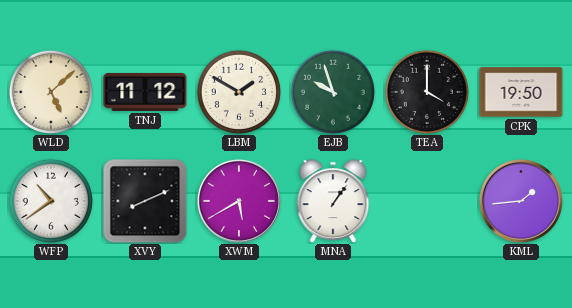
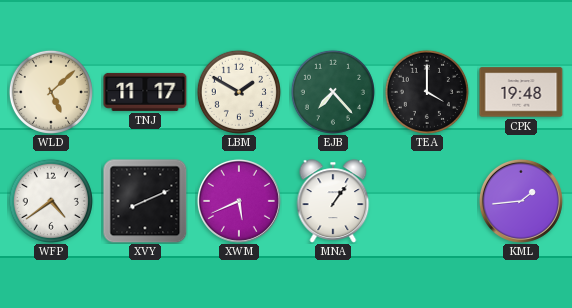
TNJ: 11:12 -> 11:17 (145, 92)
EJB: 9:57 -> 7:23 (333, 92)
CPK: 19:50 -> 19:48 (521, 92)
WFP: 10:39 -> 4:39 (51, 201)
XWM: 5:40 -> 5:41 (239, 201)
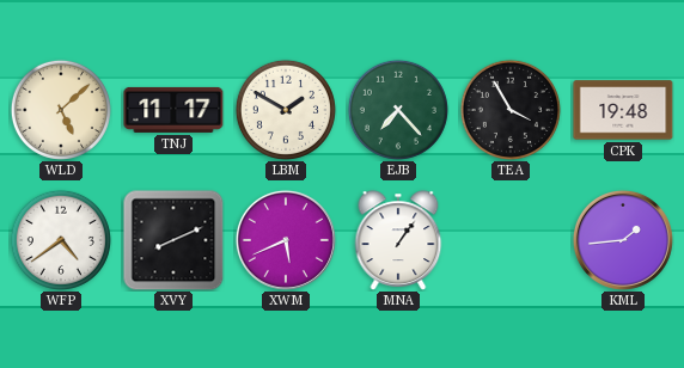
TEA: 4:00 -> 3:55 (511, 110)
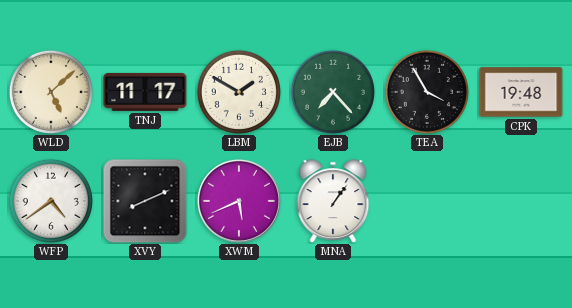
KML: 1:44 -> none (623, 240)
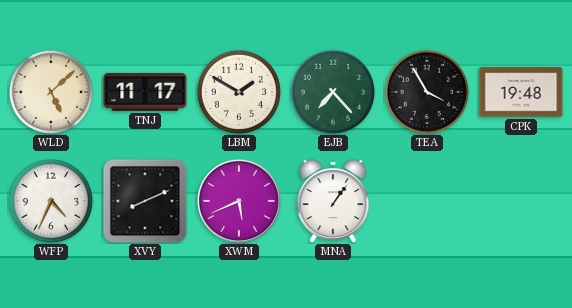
WFP: 4:39 -> 4:34 (51, 201)
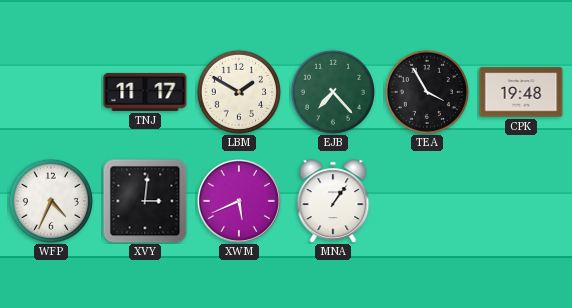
WLD: 5:08 -> none (51, 92)
XVY: 8:11 -> 3:01 (145, 201)
